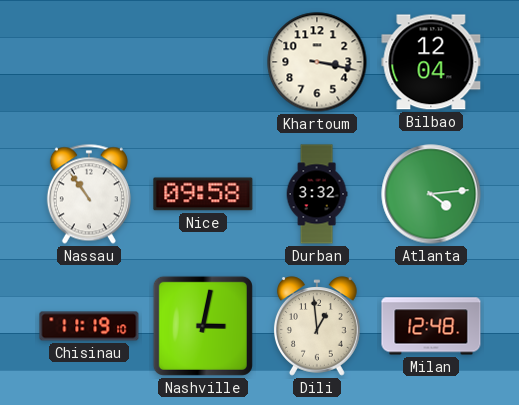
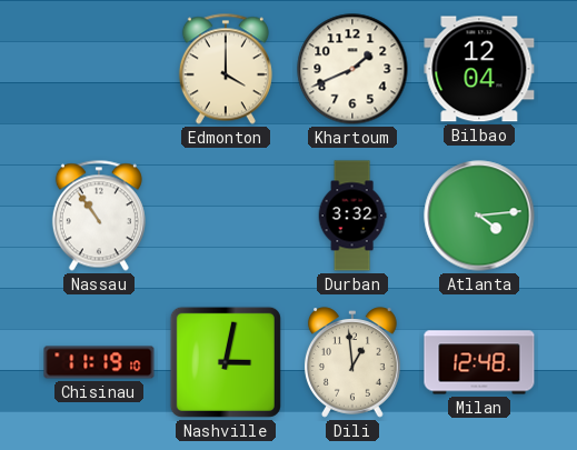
Edmonton: none -> 4:00 (226, 69)
Khartoum: 3:17 -> 1:41 (352, 69)
Nice: 09:58 -> none (203, 194)
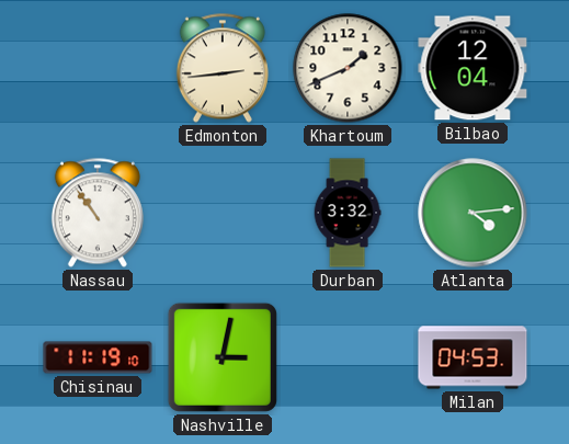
Edmonton: 4:00 -> 2:44 (223, 68)
Dili: 12:59 -> none (352, 362)
Milan: 12:48 -> 04:53 (473, 357)
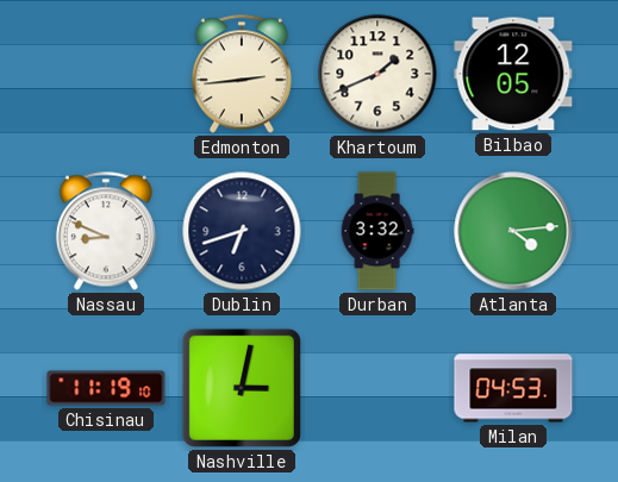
Bilbao: 12:04 -> 12:05 (513, 74)
Nassau: 10:54 -> 8:49 (106, 231)
Dublin: none -> 6:42 (242, 231)
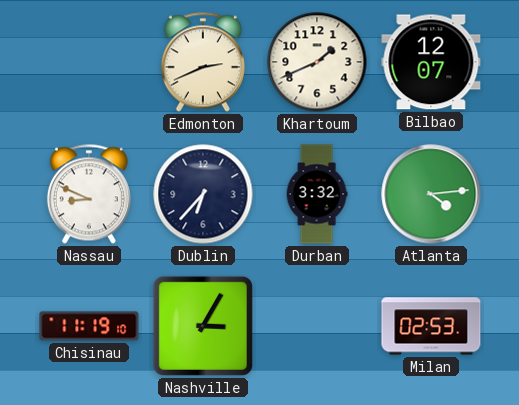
Edmonton: 2:44 -> 2:41 (203, 62)
Bilbao: 12:05 -> 12:07 (431, 62)
Dublin: 6:42 -> 6:37 (203, 194)
Nashville: 3:02 -> 3:05 (203, 326)
Milan: 04:53 -> 02:53 (431, 326)
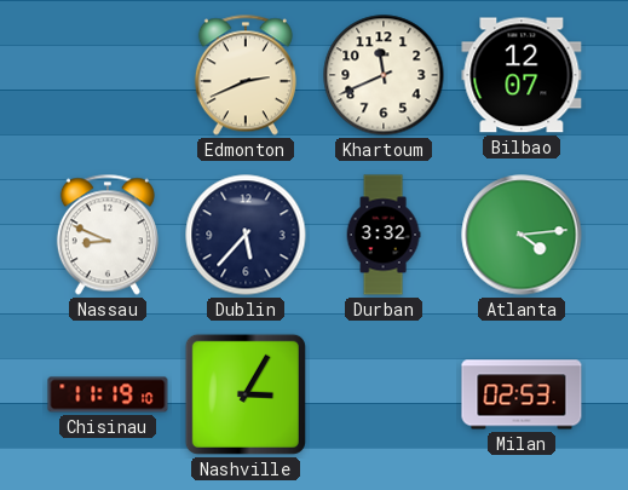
Khartoum: 1:41 -> 11:41 (384, 75)
Dublin: 6:37 -> 5:37 (246, 235)
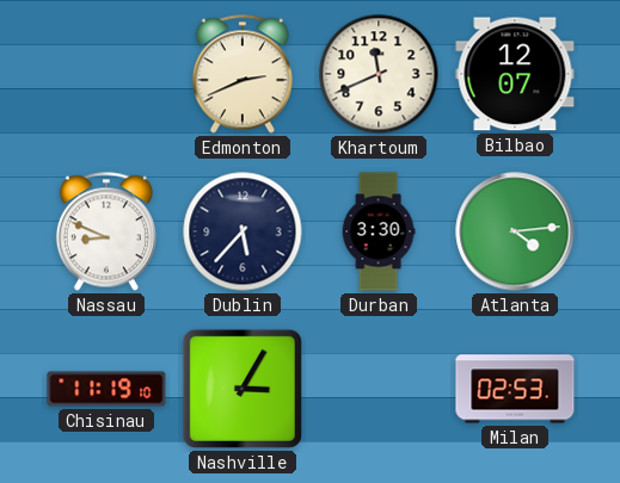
Durban: 3:32 -> 3:30 (379, 231)
